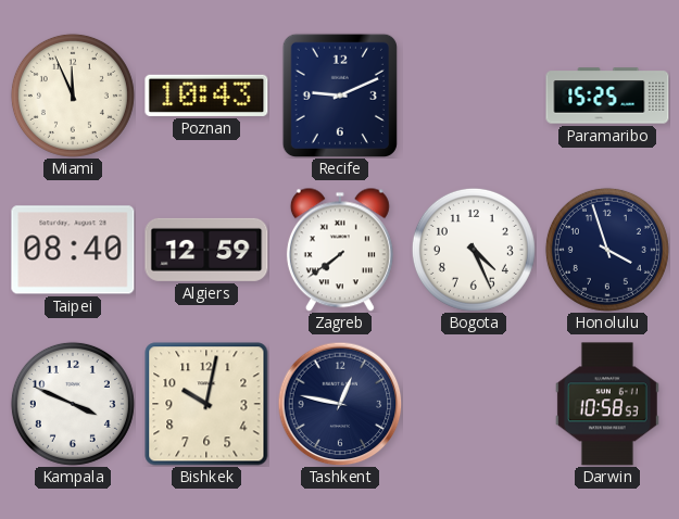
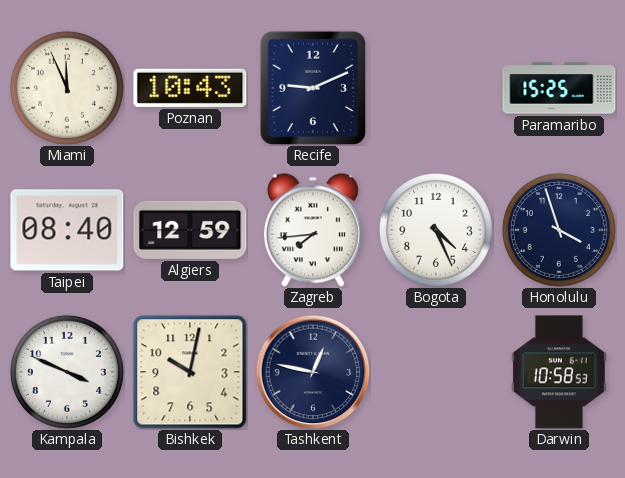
Zagreb: 7:39 -> 7:44 (313, 230)
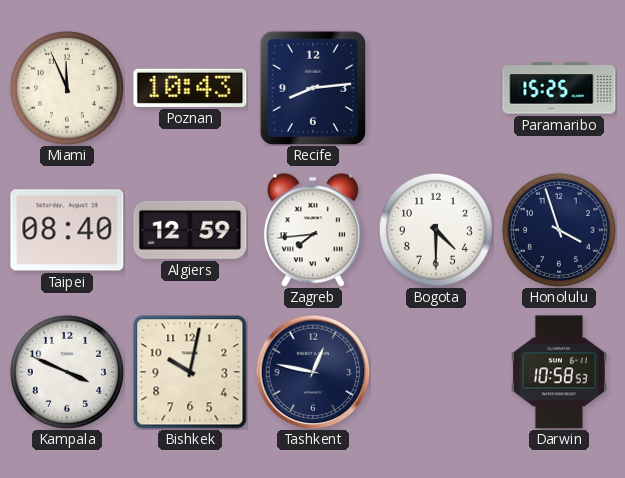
Recife: 9:11 -> 8:14 (313, 87)
Bogota: 4:26 -> 4:30 (436, 230)
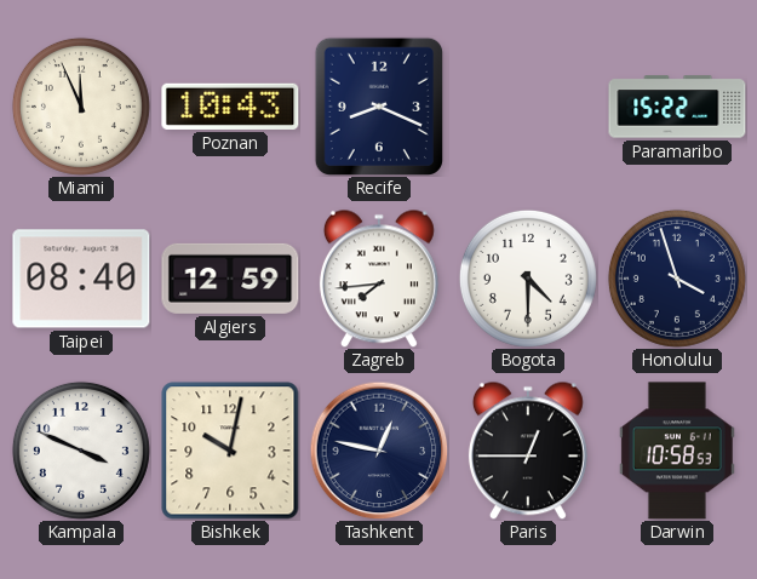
Recife: 8:14 -> 8:19 (379, 105)
Paramaribo: 15:25 -> 15:22 (677, 107)
Paris: none -> 12:45 (528, 451)
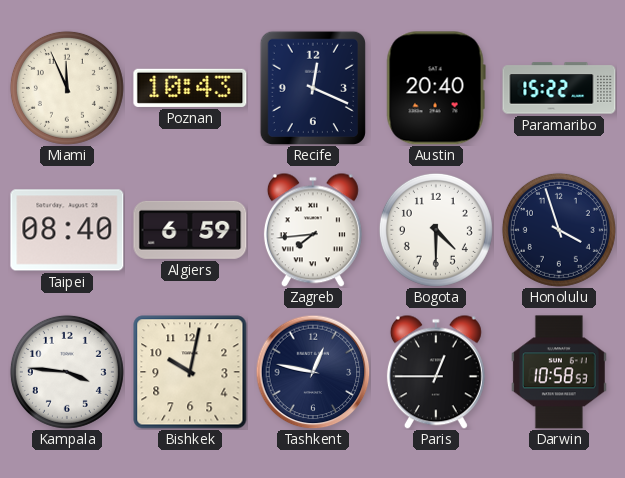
Recife: 8:19 -> 12:19 (313, 87)
Austin: none -> 20:40 (436, 88)
Algiers: 12:59 -> 6:59 (190, 230)
Kampala: 3:49 -> 3:46 (67, 372)
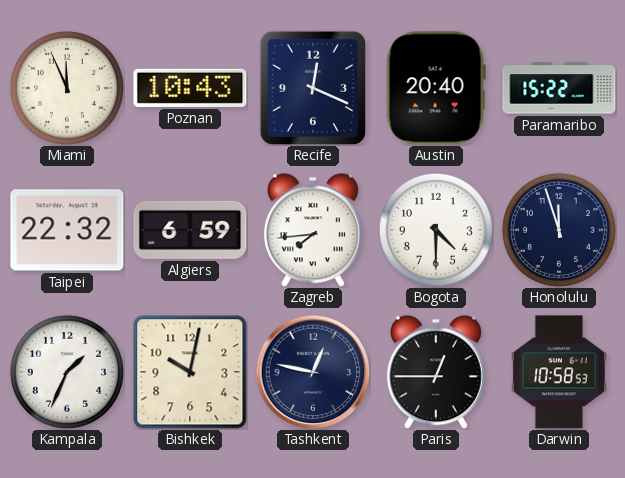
Taipei: 08:40 -> 22:32 (67, 230)
Honolulu: 3:57 -> 11:57 (559, 230)
Kampala: 3:46 -> 1:34 (67, 372)
